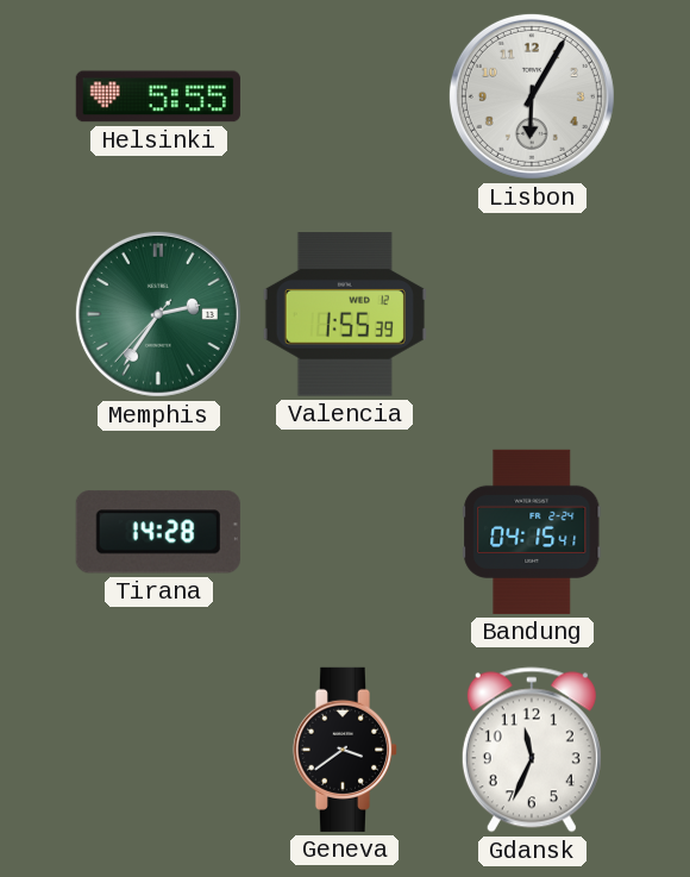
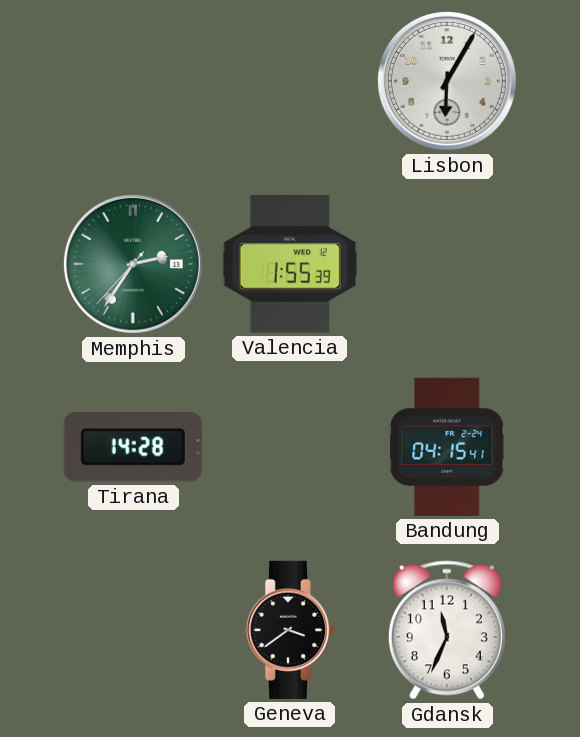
Helsinki: 5:55 -> none (158, 96)
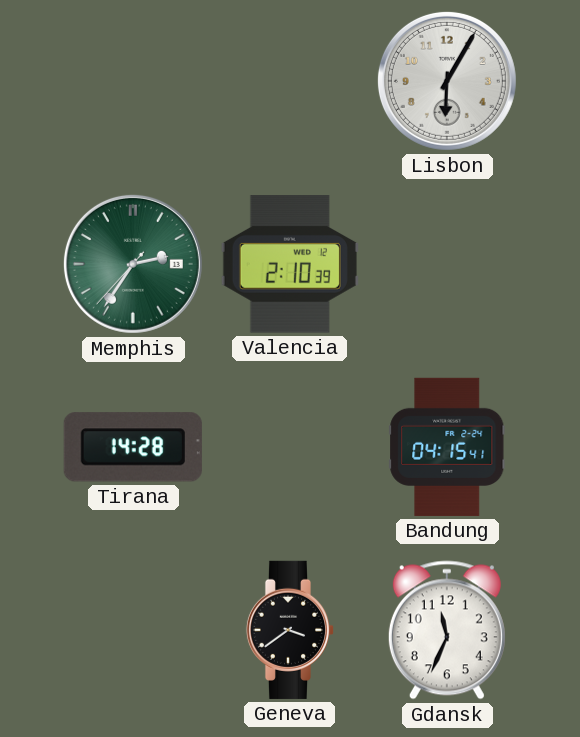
Valencia: 1:55 -> 2:10 (290, 264)
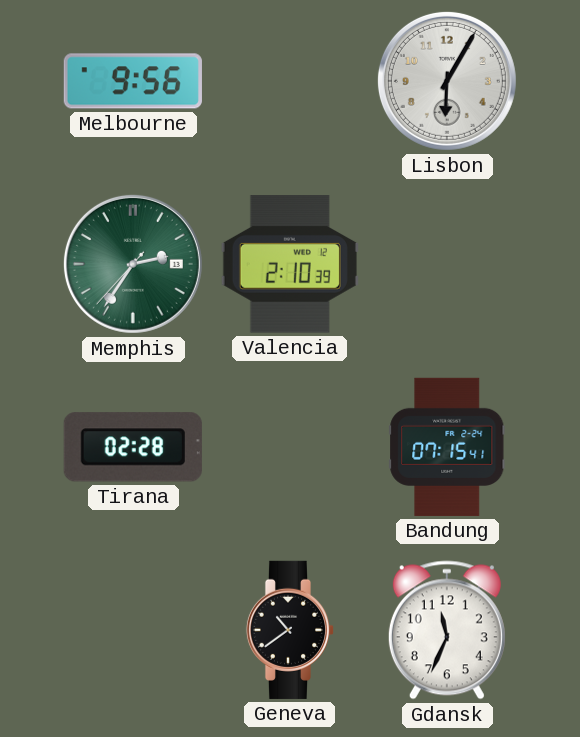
Melbourne: none -> 9:56 (133, 81)
Tirana: 14:28 -> 02:28 (133, 447)
Bandung: 04:15 -> 07:15 (447, 447)
Geneva: 3:39 -> 10:39 (290, 630)
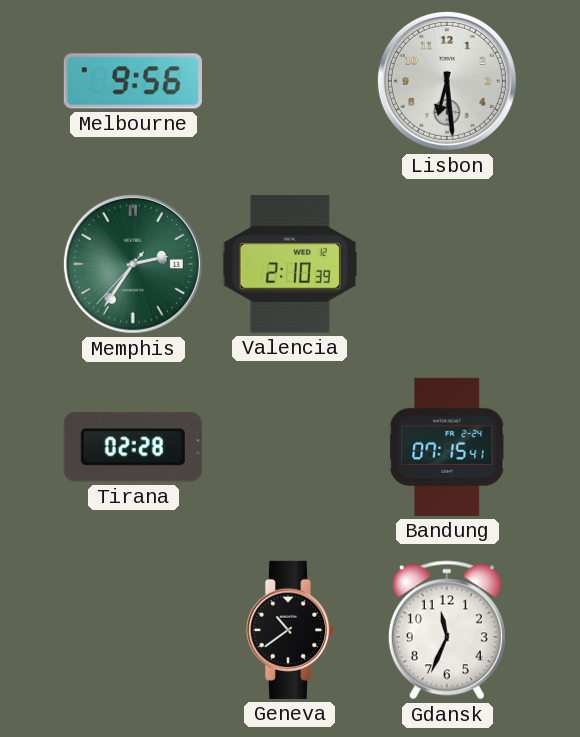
Lisbon: 6:05 -> 6:29 (447, 81)
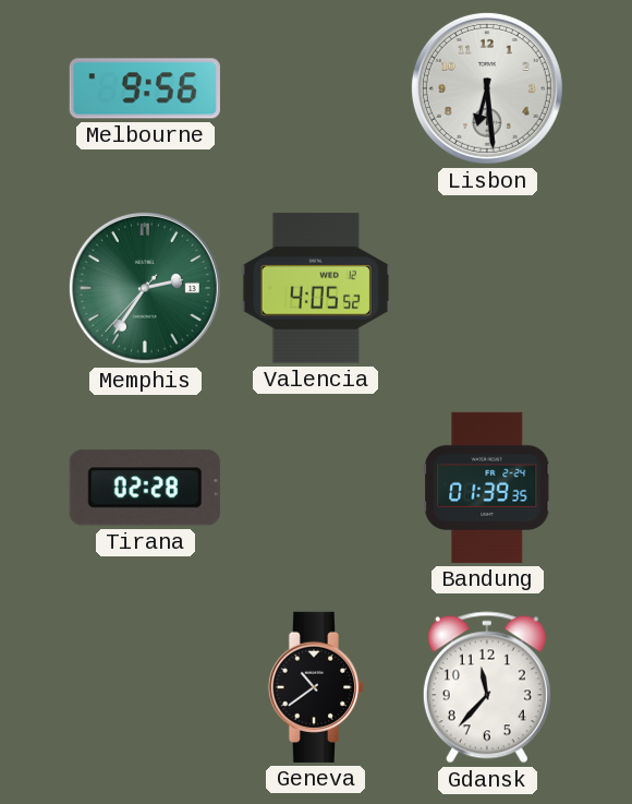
Valencia: 2:10 -> 4:05 (316, 288)
Bandung: 07:15 -> 01:39 (487, 488)
Gdansk: 11:34 -> 11:37 (487, 687)
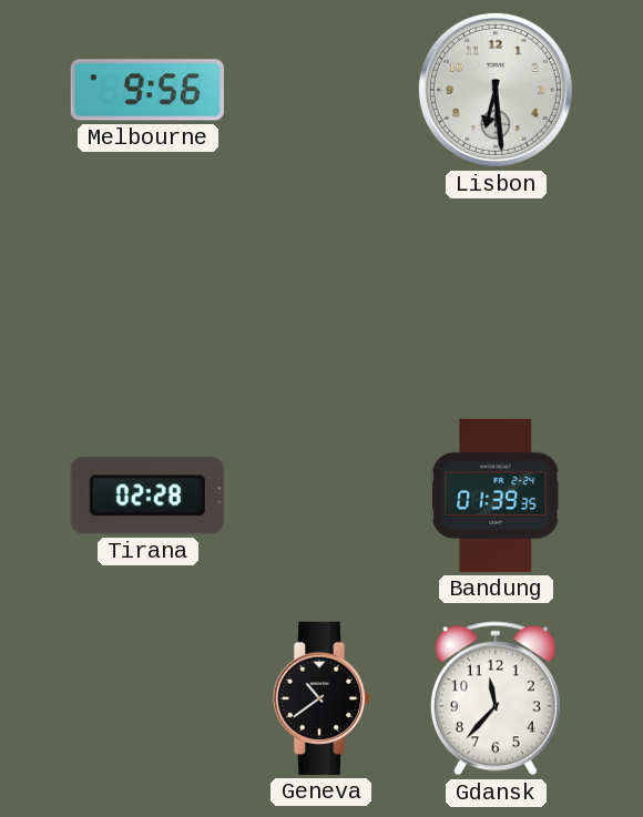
Memphis: 2:35 -> none (145, 288)
Valencia: 4:05 -> none (316, 288)
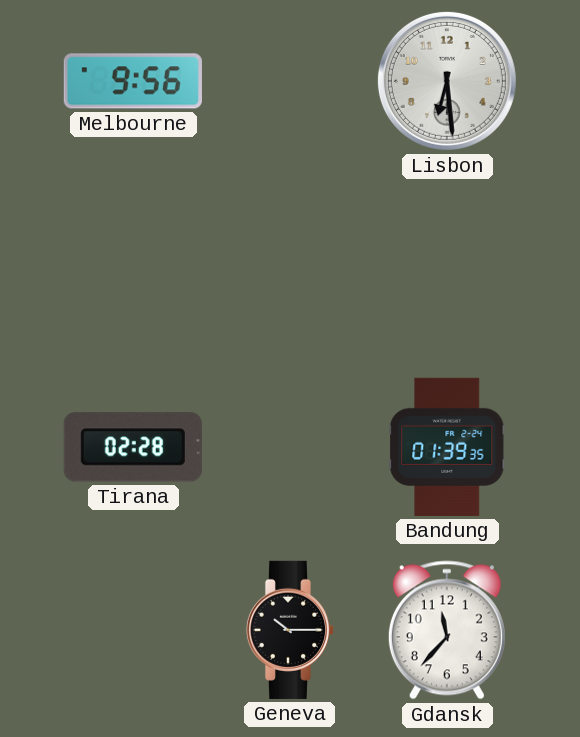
Geneva: 10:39 -> 10:15 (290, 630)
